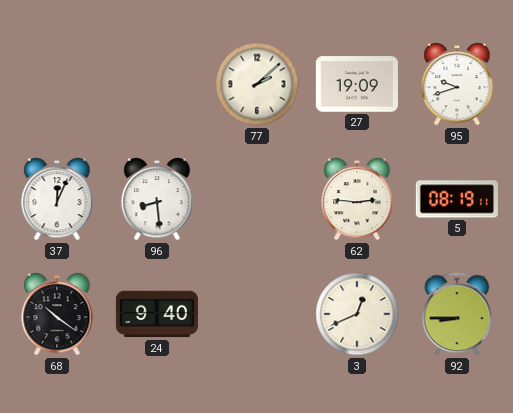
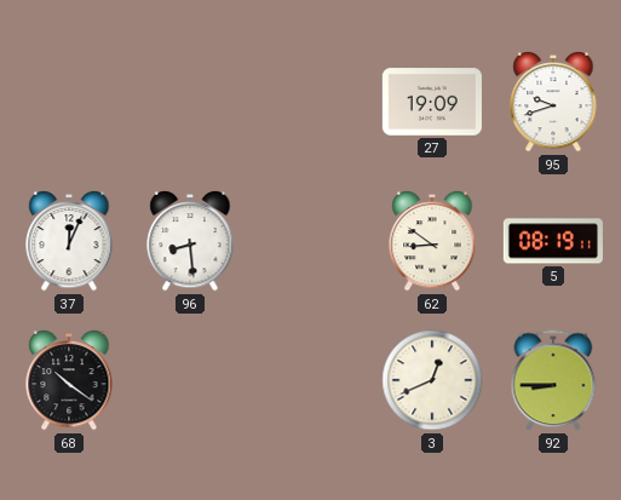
77: 2:08 -> none (257, 84)
62: 2:46 -> 8:51 (432, 241)
24: 9:40 -> none (157, 314)
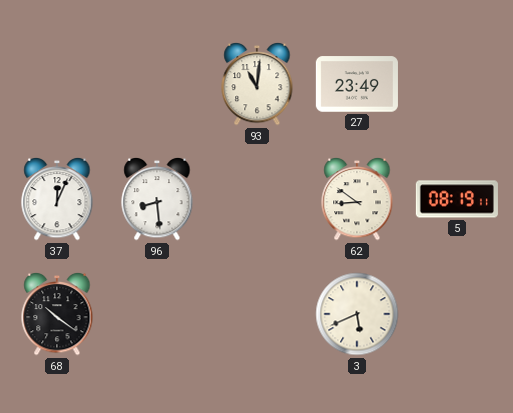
93: none -> 11:01 (257, 84)
27: 19:09 -> 23:49 (357, 84)
95: 9:42 -> none (553, 102)
3: 12:41 -> 5:41 (357, 314)
92: 8:45 -> none (553, 380)
